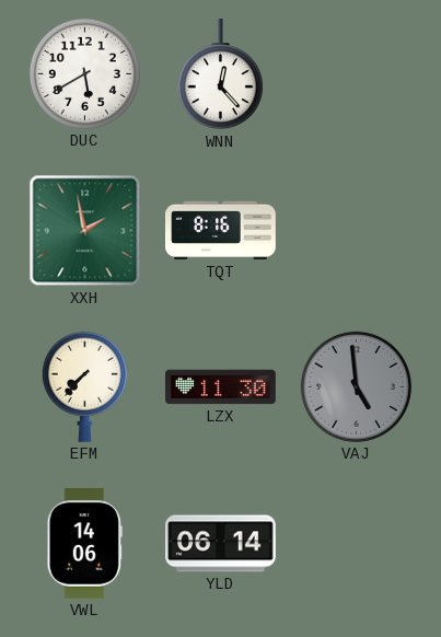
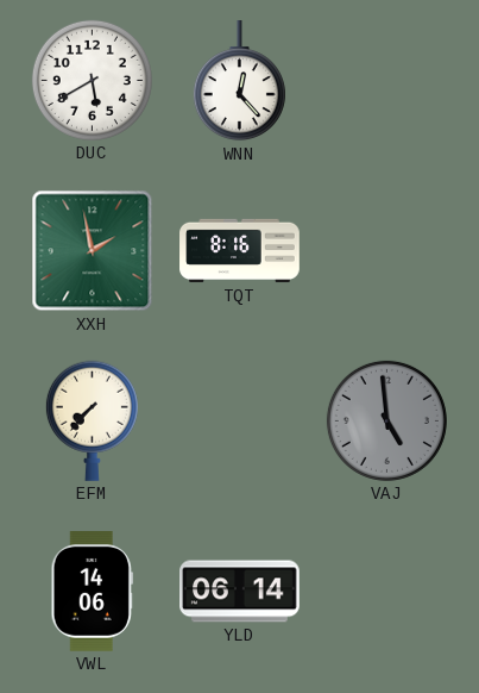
LZX: 11:30 -> none (221, 387)
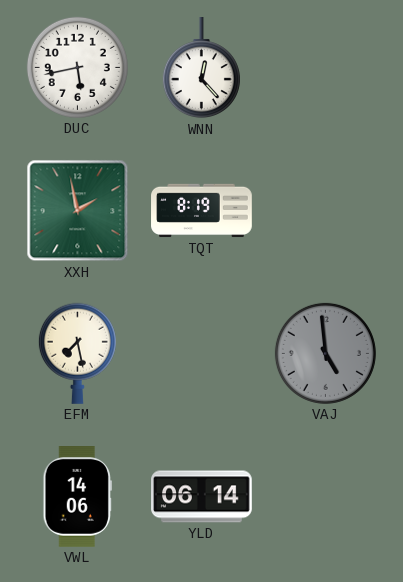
DUC: 5:40 -> 5:43 (77, 67)
TQT: 8:16 -> 8:19 (202, 211)
EFM: 7:37 -> 7:28 (77, 353)
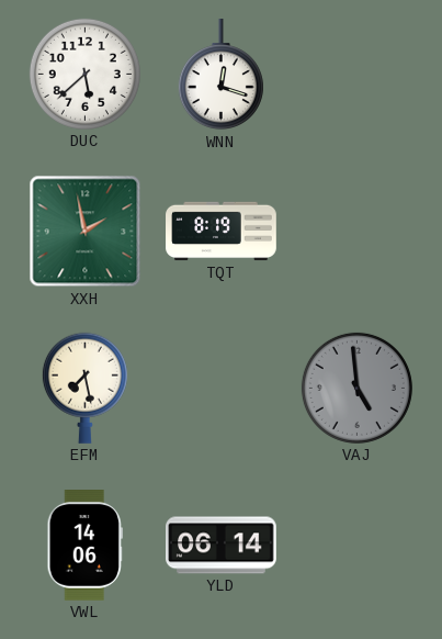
DUC: 5:43 -> 5:38 (84, 74)
WNN: 12:23 -> 12:18 (220, 76)
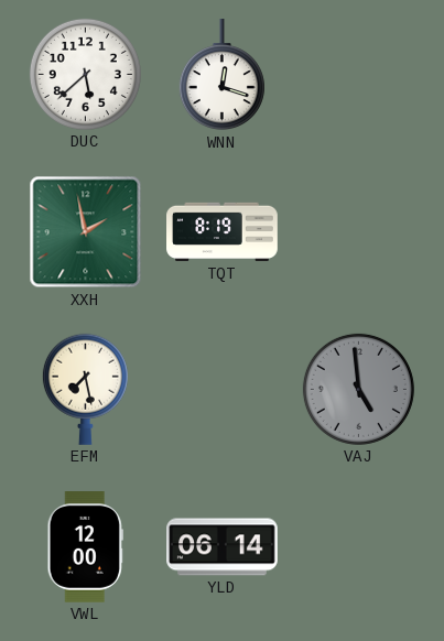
VWL: 14:06 -> 12:00 (85, 547)
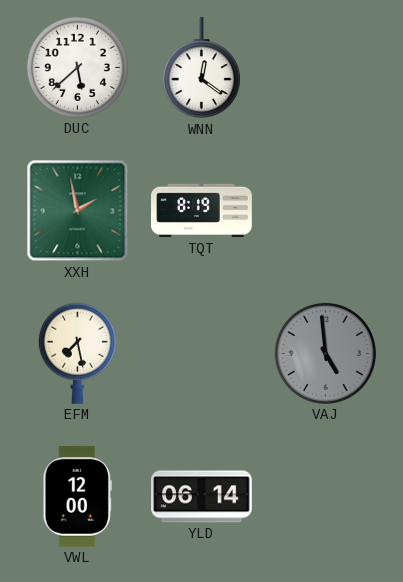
WNN: 12:18 -> 12:21 (201, 69)
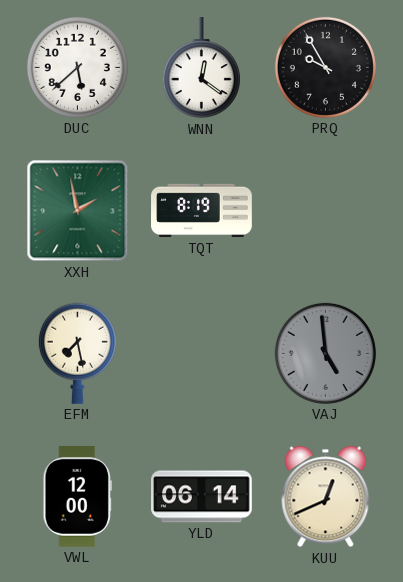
PRQ: none -> 9:55 (325, 67)
KUU: none -> 12:41 (326, 497)
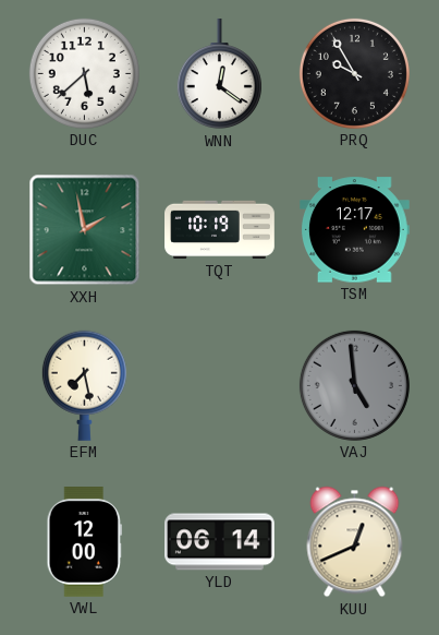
TQT: 8:19 -> 10:19 (220, 230)
TSM: none -> 12:17 (355, 230)
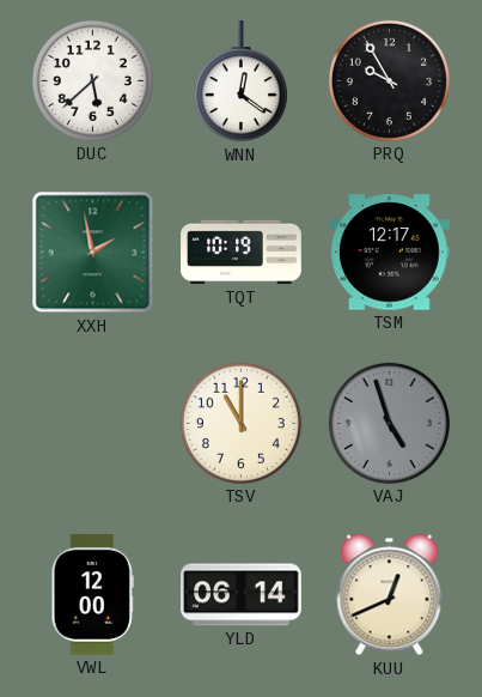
EFM: 7:28 -> none (84, 385)
TSV: none -> 11:00 (240, 423)
VAJ: 4:59 -> 4:57 (389, 423)
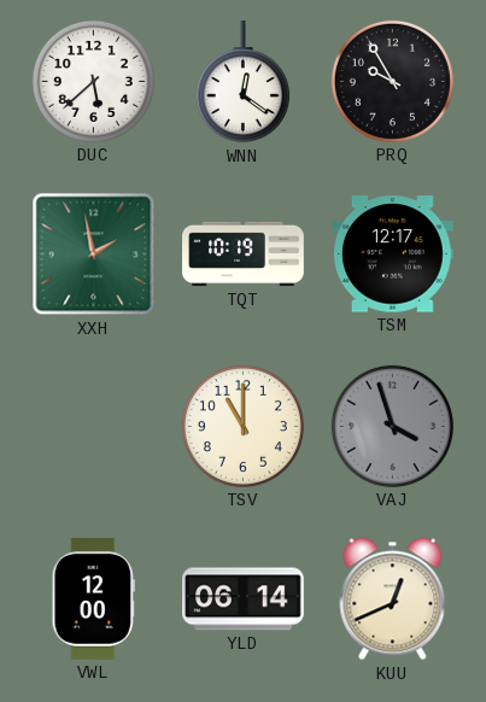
VAJ: 4:57 -> 3:57 (392, 426)
